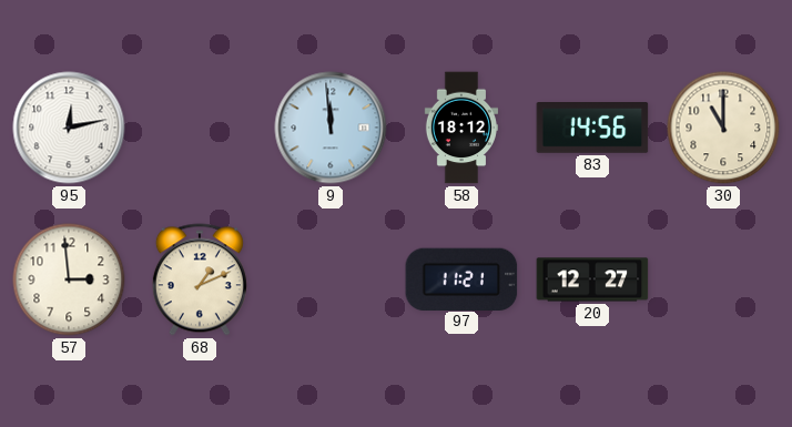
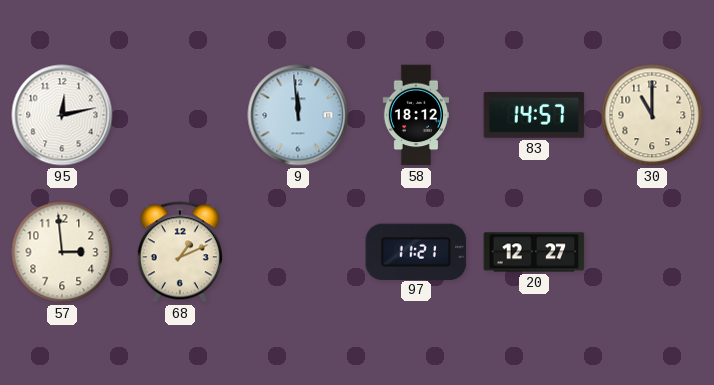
83: 14:56 -> 14:57 (534, 116)
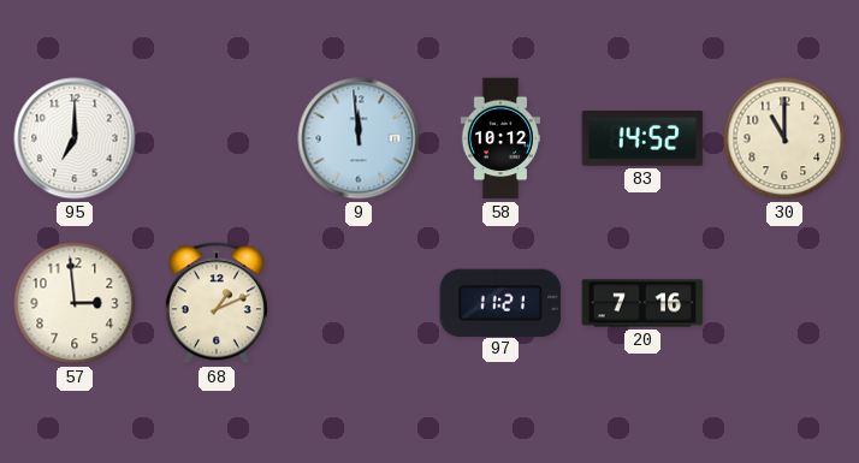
95: 12:13 -> 7:00 (75, 138)
58: 18:12 -> 10:12 (499, 138)
83: 14:57 -> 14:52 (642, 140)
20: 12:27 -> 7:16 (642, 303)
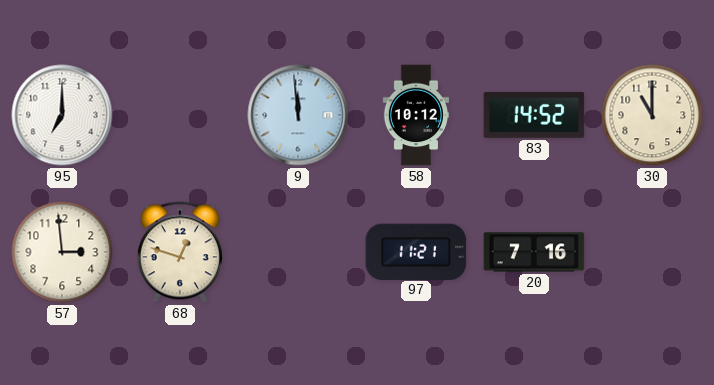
68: 1:11 -> 12:48 (180, 252)
